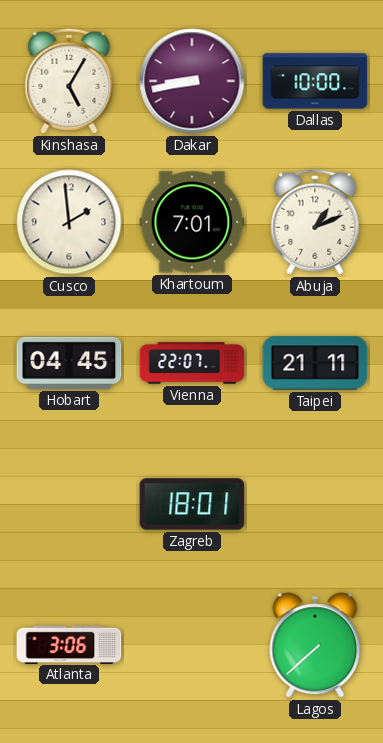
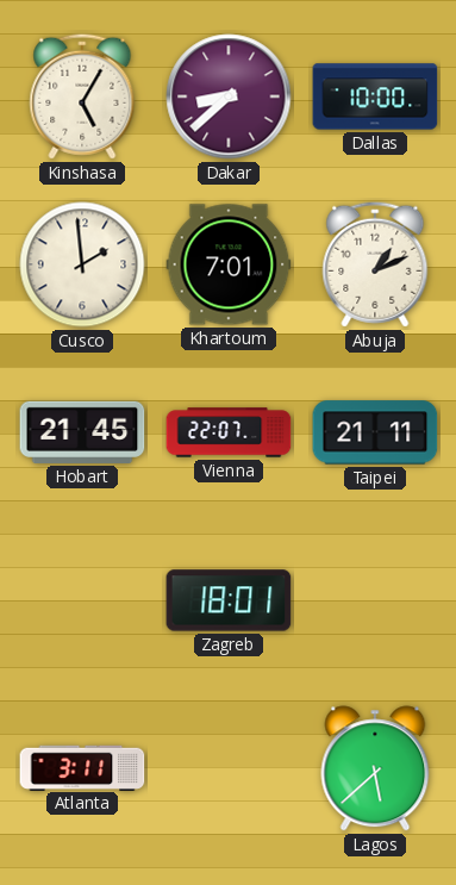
Dakar: 8:43 -> 8:38 (229, 96)
Hobart: 04:45 -> 21:45 (82, 432)
Atlanta: 3:06 -> 3:11 (82, 767)
Lagos: 7:38 -> 5:38 (375, 768)
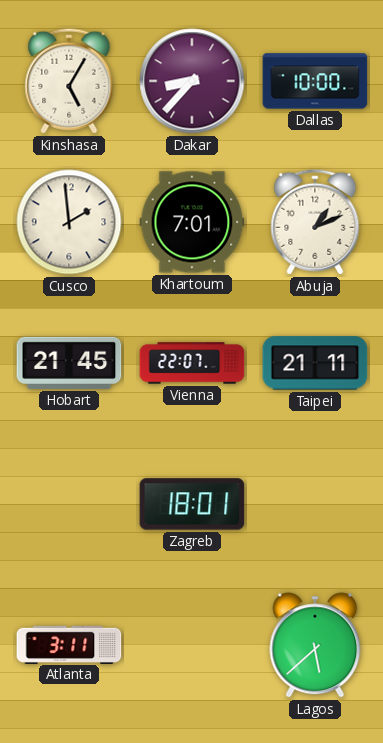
Dakar: 8:38 -> 8:37 (192, 81)
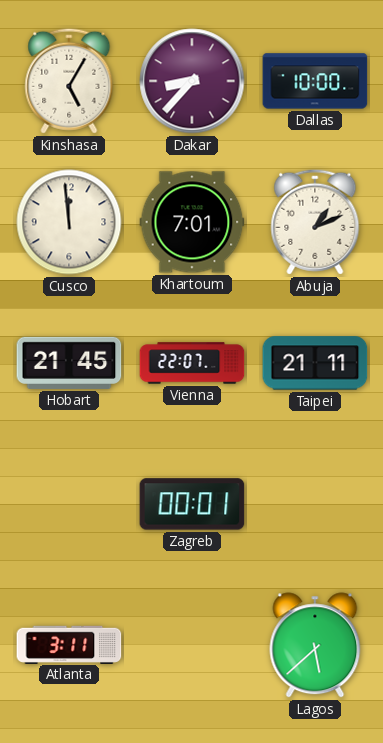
Cusco: 1:59 -> 11:59 (69, 222)
Zagreb: 18:01 -> 00:01 (192, 504)
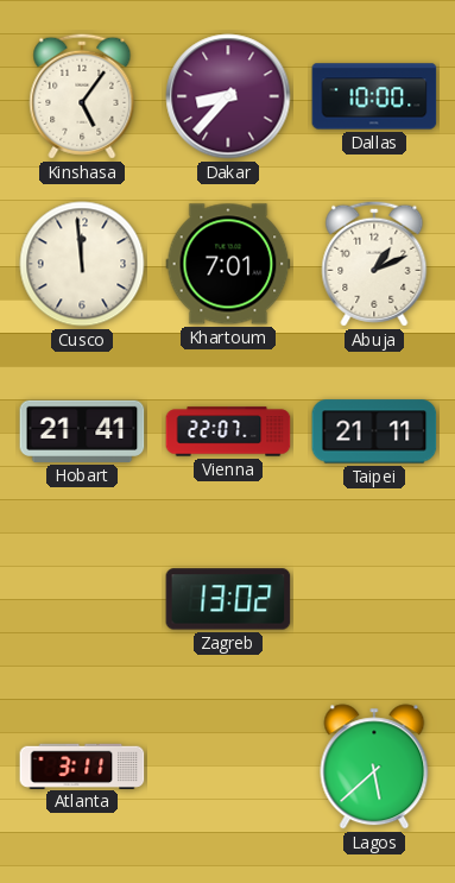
Kinshasa: 5:05 -> 5:06 (82, 96)
Hobart: 21:45 -> 21:41 (82, 431)
Zagreb: 00:01 -> 13:02 (228, 599)
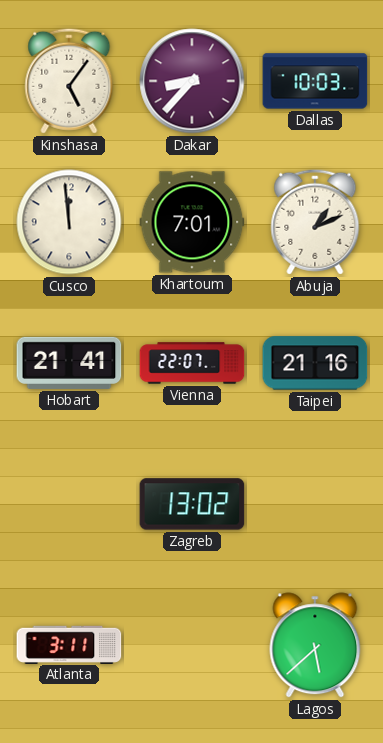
Dallas: 10:00 -> 10:03 (315, 81)
Taipei: 21:11 -> 21:16 (315, 363)
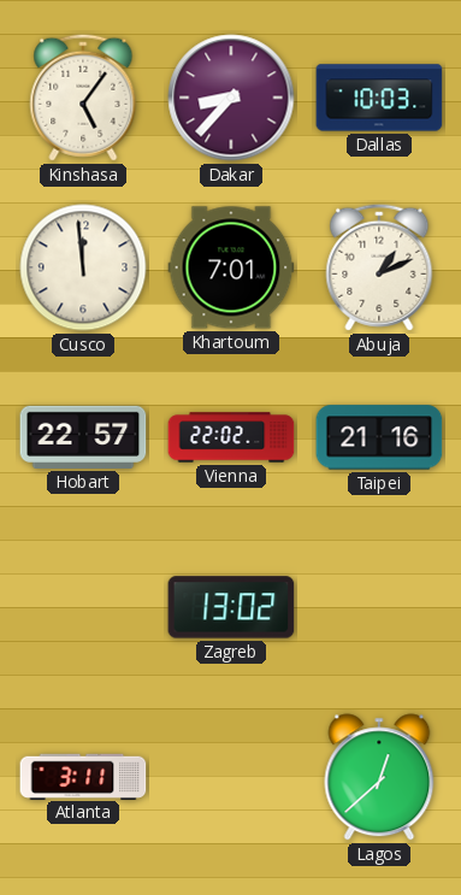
Hobart: 21:41 -> 22:57 (83, 437)
Vienna: 22:07 -> 22:02 (231, 437)
Lagos: 5:38 -> 12:38 (379, 777)
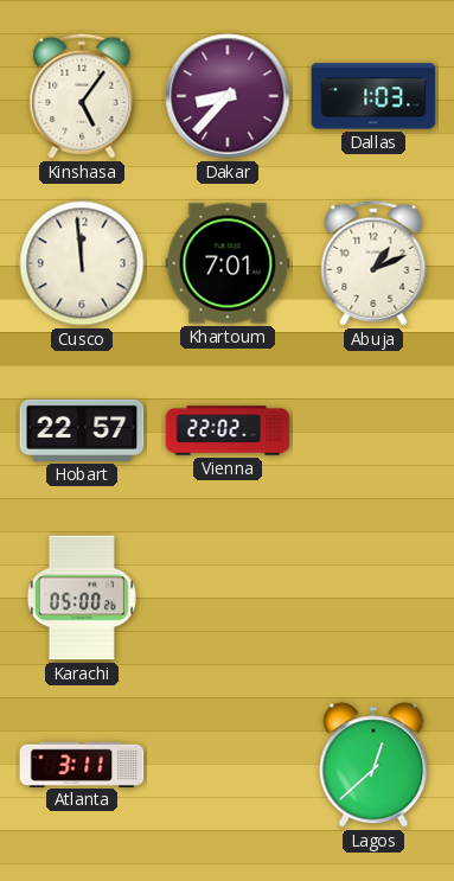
Dallas: 10:03 -> 1:03 (373, 96)
Taipei: 21:16 -> none (379, 437)
Karachi: none -> 05:00 (82, 598)
Zagreb: 13:02 -> none (231, 607)
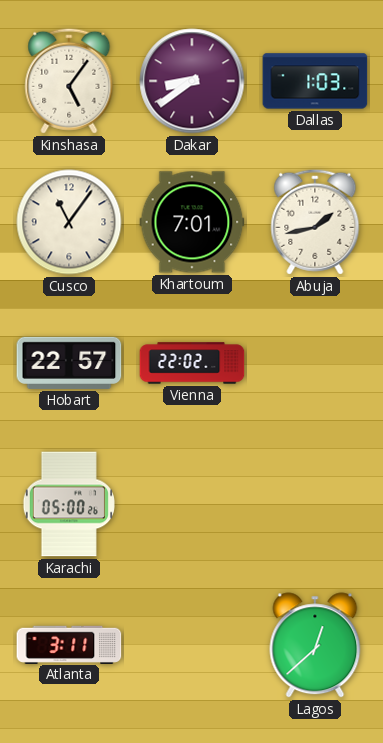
Dakar: 8:37 -> 8:39 (192, 81)
Cusco: 11:59 -> 11:06 (69, 222)
Abuja: 1:11 -> 1:43 (315, 222)
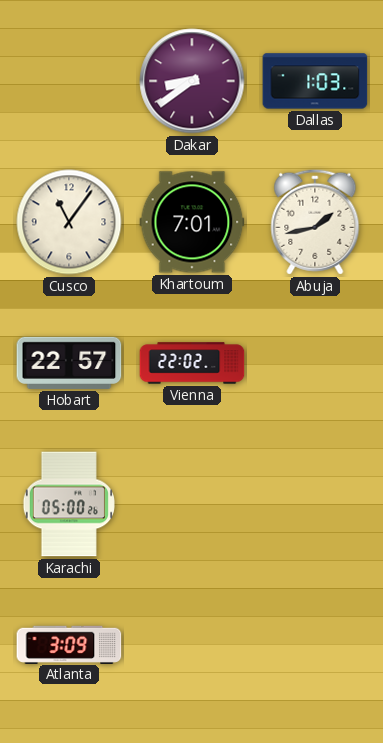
Kinshasa: 5:06 -> none (69, 81)
Atlanta: 3:11 -> 3:09 (69, 644)
Lagos: 12:38 -> none (315, 645)
